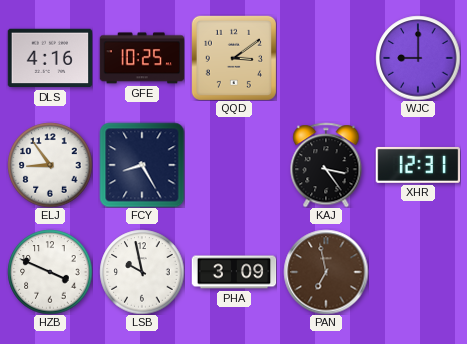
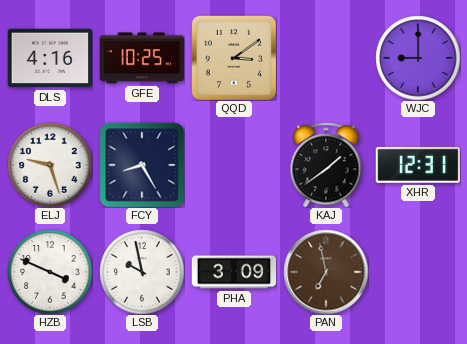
ELJ: 8:54 -> 9:27 (50, 165)
KAJ: 3:24 -> 1:39 (326, 165)
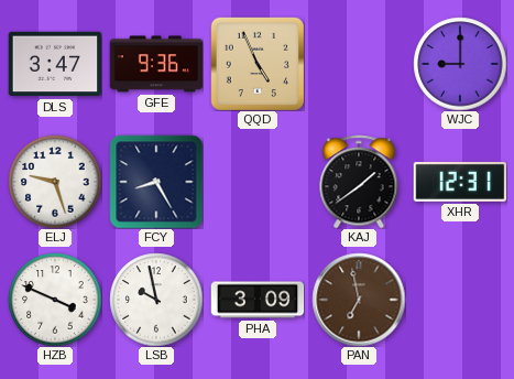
DLS: 4:16 -> 3:47 (55, 64)
GFE: 10:25 -> 9:36 (156, 64)
QQD: 3:09 -> 4:56 (258, 64)
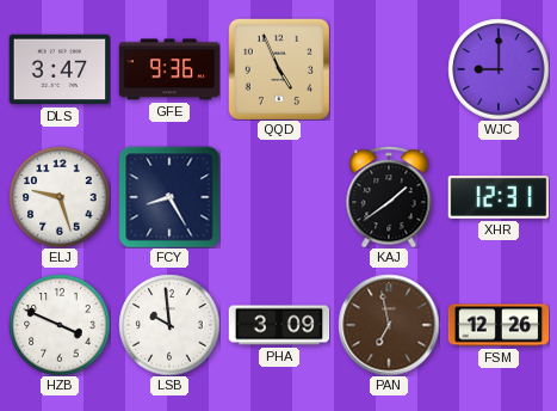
LSB: 9:58 -> 9:59 (169, 325)
FSM: none -> 12:26 (499, 325)
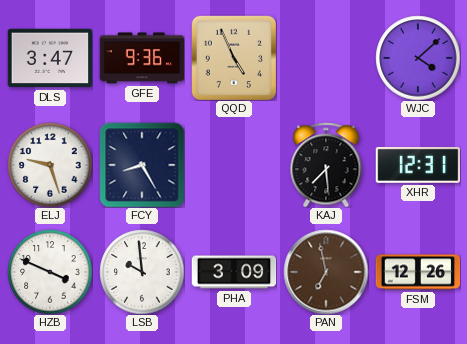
WJC: 9:00 -> 4:08 (418, 58)
KAJ: 1:39 -> 7:29 (326, 165)
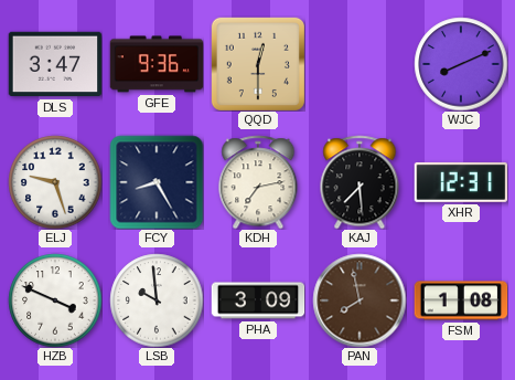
QQD: 4:56 -> 12:30 (258, 64)
WJC: 4:08 -> 8:11 (461, 64)
KDH: none -> 7:13 (258, 182)
PAN: 6:58 -> 7:58 (360, 300)
FSM: 12:26 -> 1:08 (461, 300)
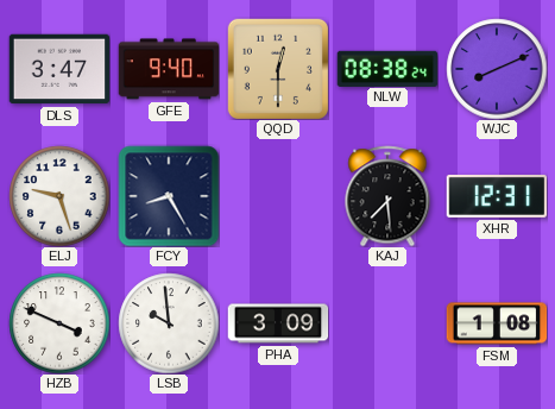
GFE: 9:36 -> 9:40 (169, 69)
NLW: none -> 08:38 (387, 68)
KDH: 7:13 -> none (258, 182)
PAN: 7:58 -> none (360, 300)
